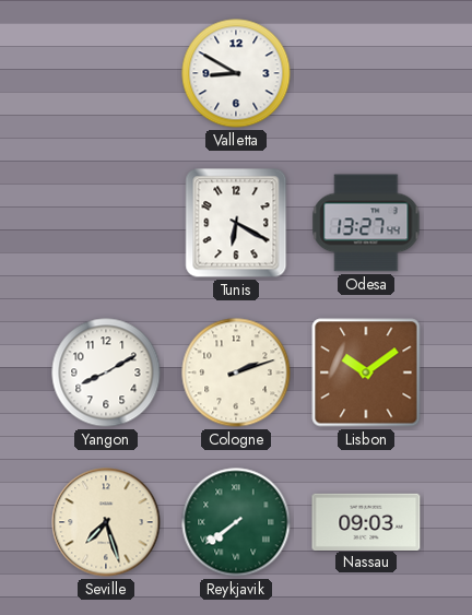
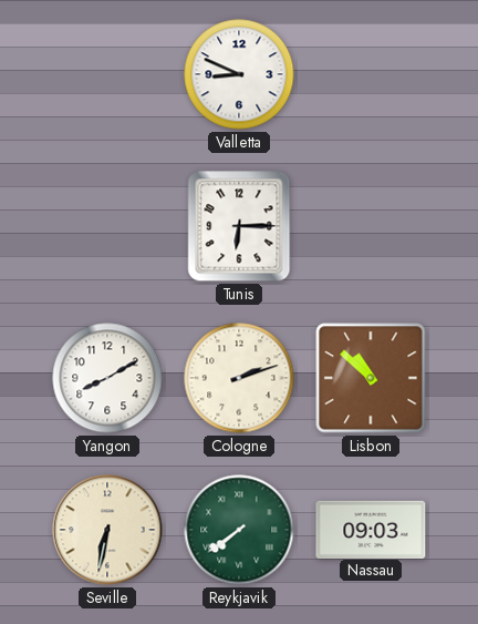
Valletta: 8:50 -> 8:49 (239, 74)
Tunis: 6:20 -> 6:15 (239, 226)
Odesa: 13:27 -> none (366, 223)
Lisbon: 10:09 -> 10:52 (371, 378)
Seville: 7:27 -> 6:32 (107, 530)
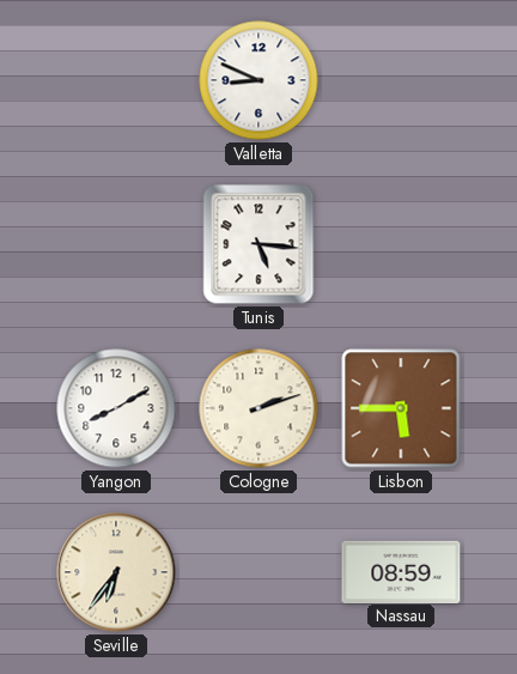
Tunis: 6:15 -> 5:16 (258, 244)
Lisbon: 10:52 -> 5:45 (401, 408)
Seville: 6:32 -> 6:36 (116, 572)
Reykjavik: 7:39 -> none (239, 530)
Nassau: 09:03 -> 08:59 (401, 571)
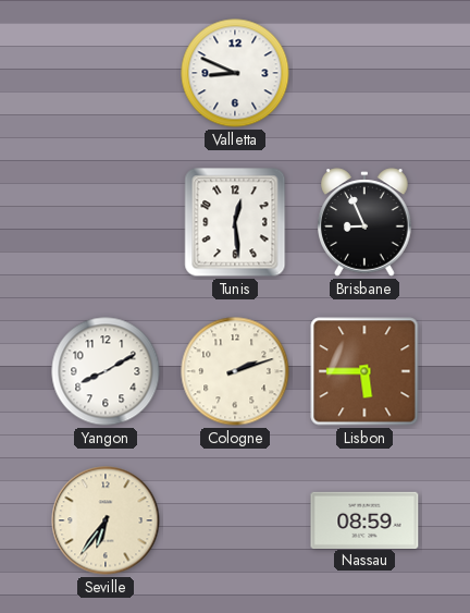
Tunis: 5:16 -> 12:29 (235, 222)
Brisbane: none -> 8:56 (364, 222)
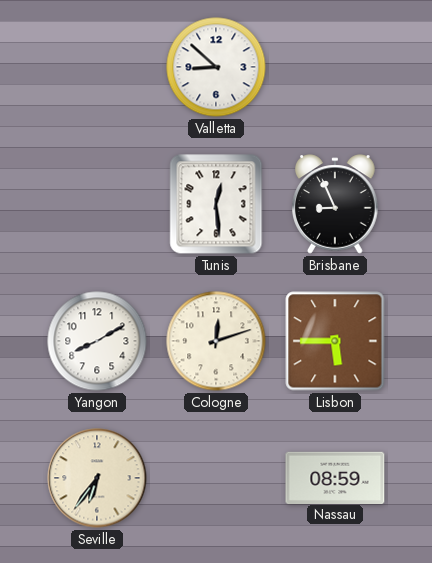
Valletta: 8:49 -> 8:52 (216, 67)
Cologne: 2:12 -> 12:12 (216, 341)
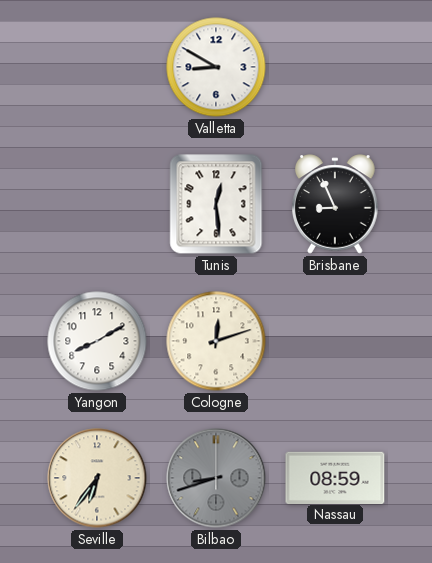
Valletta: 8:52 -> 8:50 (216, 67)
Lisbon: 5:45 -> none (335, 341)
Bilbao: none -> 8:42 (216, 478)
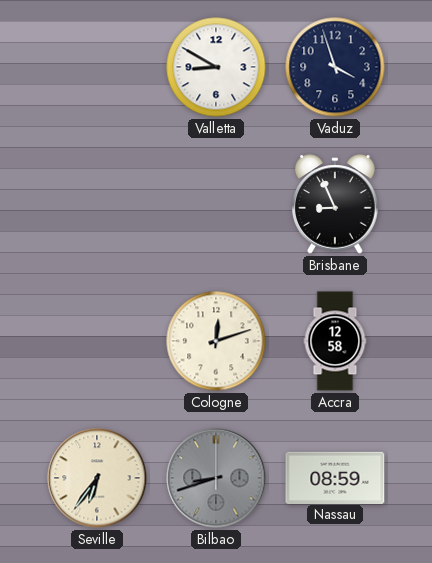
Vaduz: none -> 3:57 (335, 67)
Tunis: 12:29 -> none (216, 204)
Yangon: 8:10 -> none (97, 341)
Accra: none -> 12:58 (335, 341)
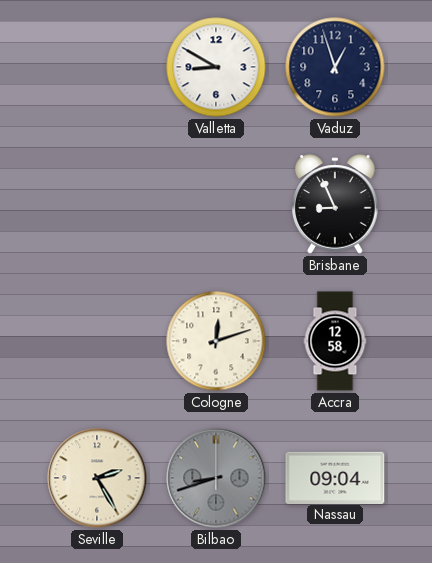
Vaduz: 3:57 -> 12:57 (335, 67)
Seville: 6:36 -> 2:25 (97, 478)
Nassau: 08:59 -> 09:04 (335, 477)
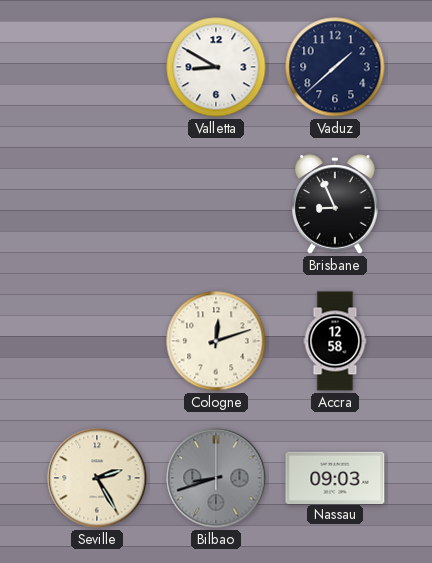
Vaduz: 12:57 -> 1:38 (335, 67)
Nassau: 09:04 -> 09:03 (335, 477)
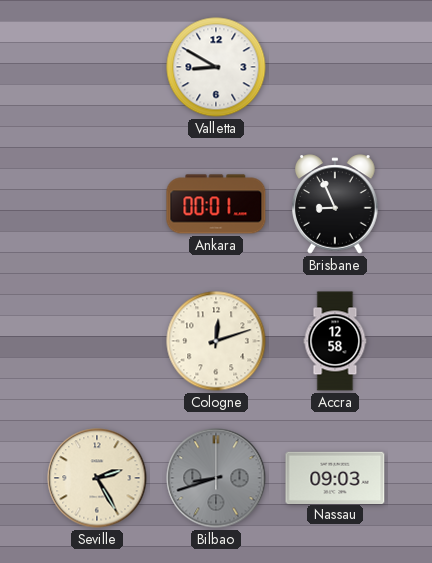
Vaduz: 1:38 -> none (335, 67)
Ankara: none -> 00:01 (216, 204)
